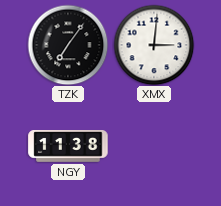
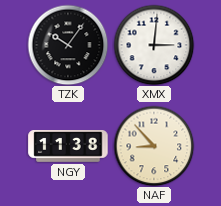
TZK: 7:06 -> 10:06 (68, 45)
NAF: none -> 8:53 (154, 146)
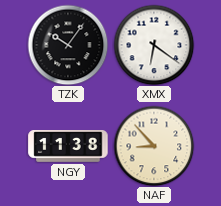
XMX: 3:01 -> 6:21 (154, 45)
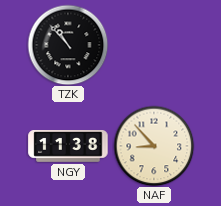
TZK: 10:06 -> 10:53 (68, 45)
XMX: 6:21 -> none (154, 45)
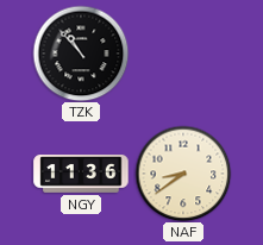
NGY: 11:38 -> 11:36 (81, 175)
NAF: 8:53 -> 8:39 (183, 174)
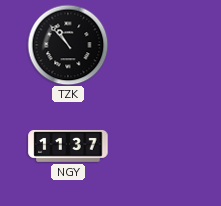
NGY: 11:36 -> 11:37 (68, 147)
NAF: 8:39 -> none (183, 174)
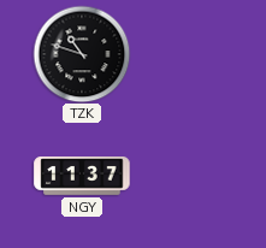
TZK: 10:53 -> 10:48 (82, 54)
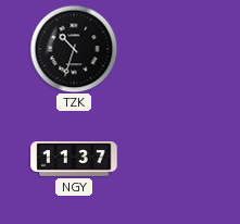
TZK: 10:48 -> 10:33 (74, 49)
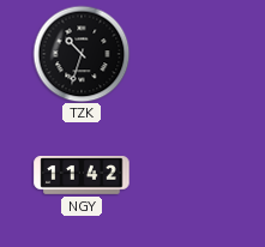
NGY: 11:37 -> 11:42 (82, 176)
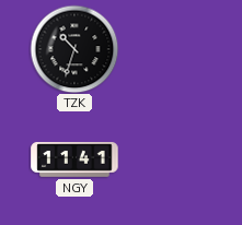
NGY: 11:42 -> 11:41 (74, 161)
